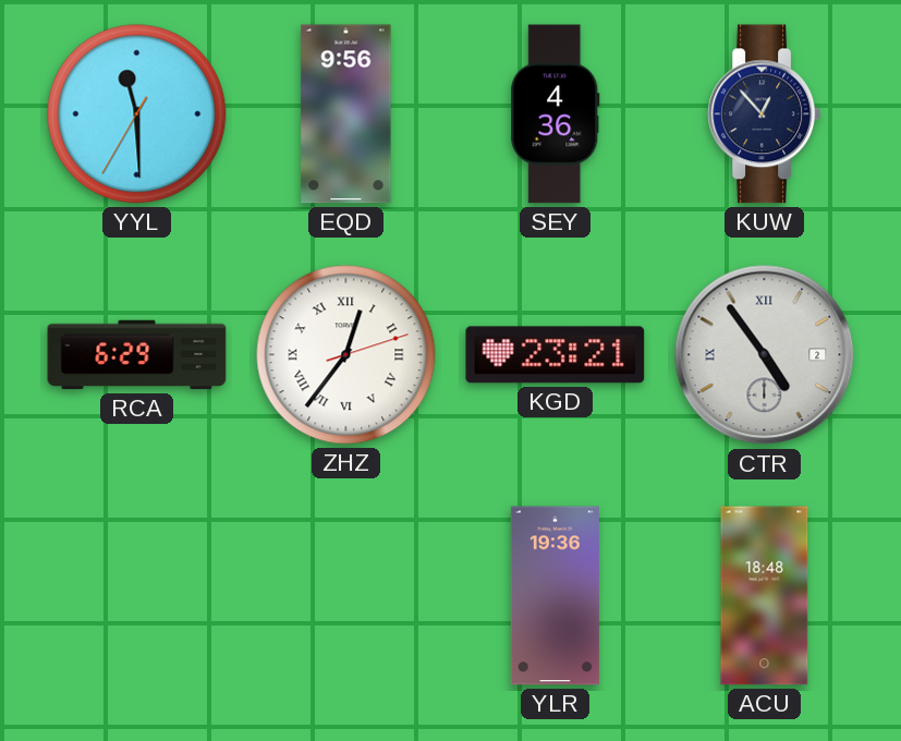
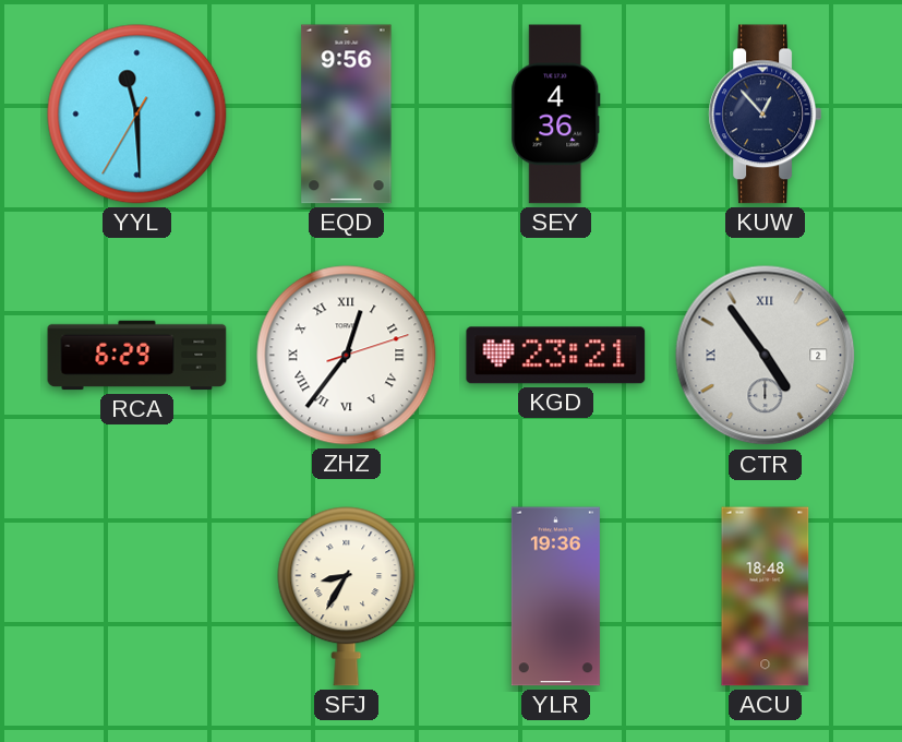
SFJ: none -> 8:35 (347, 597)
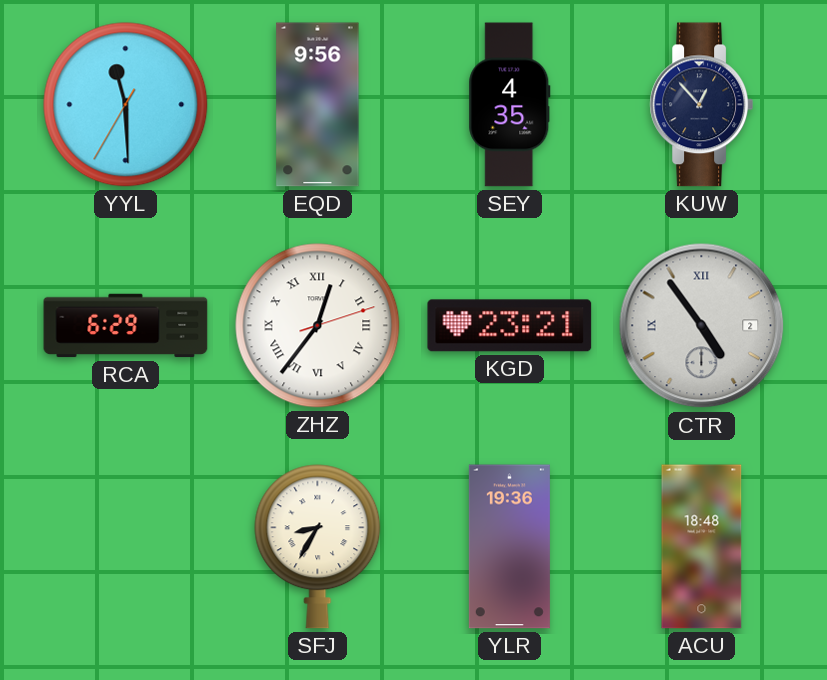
SEY: 4:36 -> 4:35 (510, 105)
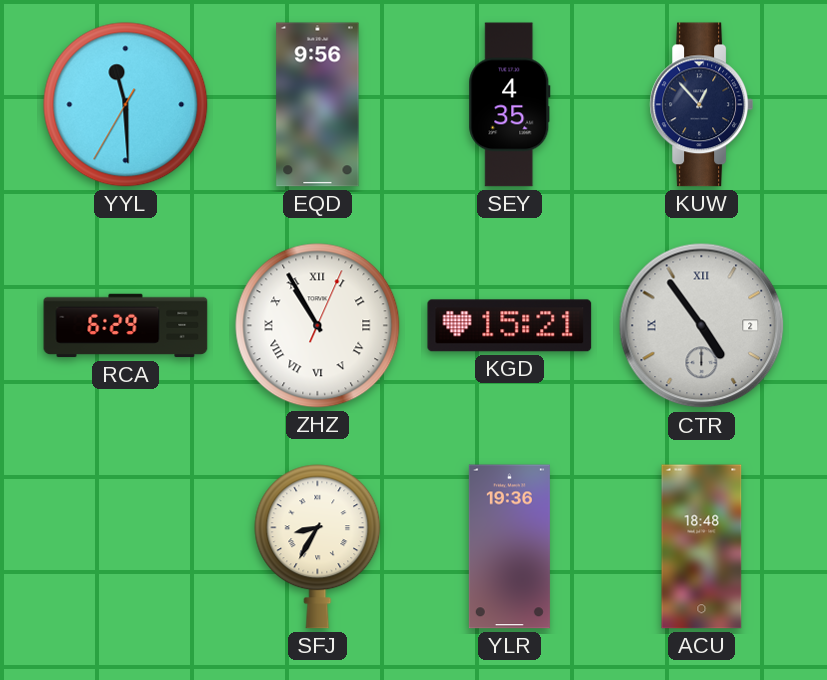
ZHZ: 12:36 -> 10:55 (318, 326)
KGD: 23:21 -> 15:21 (510, 326)
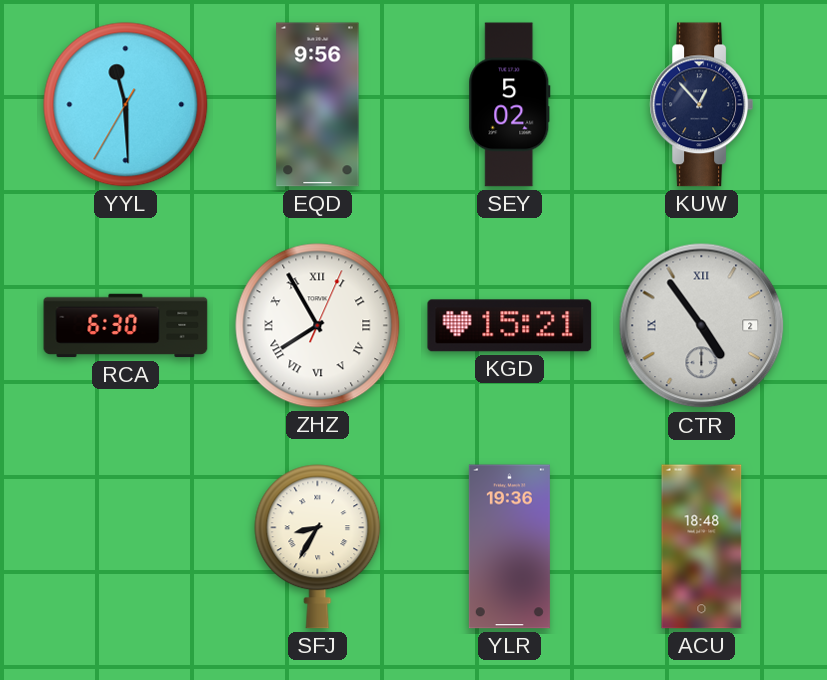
SEY: 4:35 -> 5:02 (510, 105)
RCA: 6:29 -> 6:30 (126, 326)
ZHZ: 10:55 -> 7:55 (318, 326)
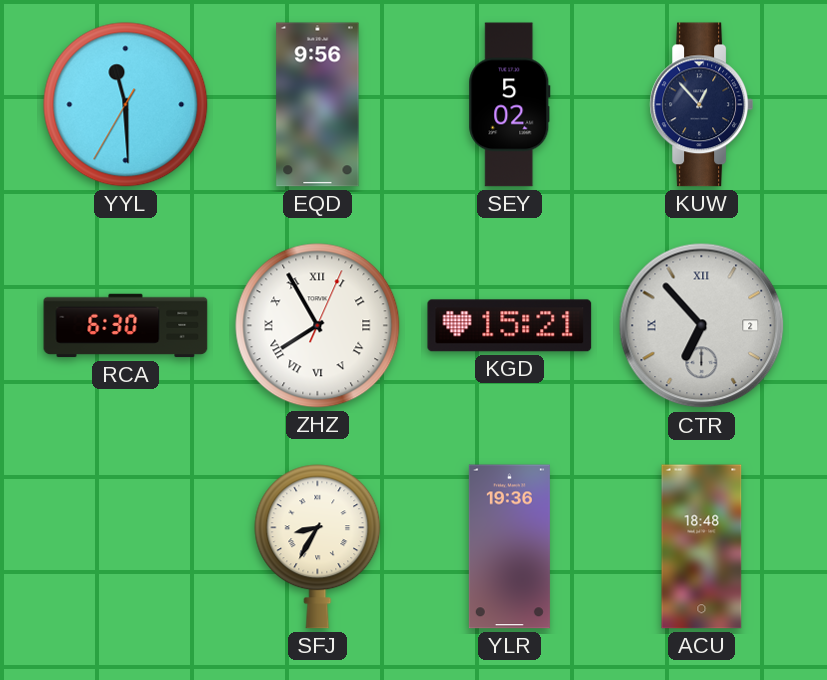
CTR: 4:54 -> 6:53 (702, 326)
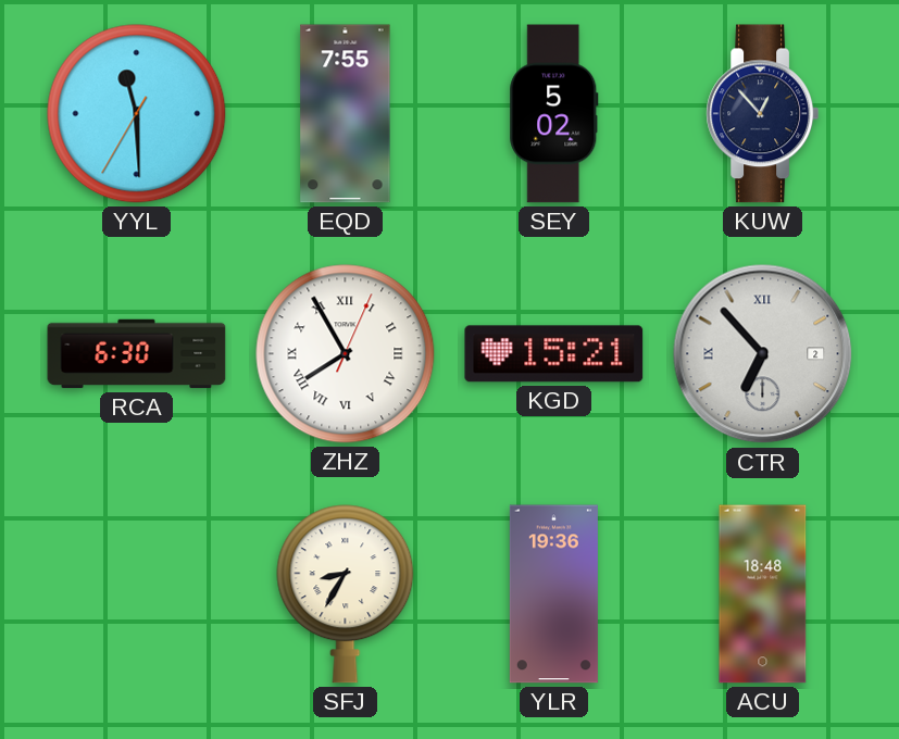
EQD: 9:56 -> 7:55 (346, 114)
